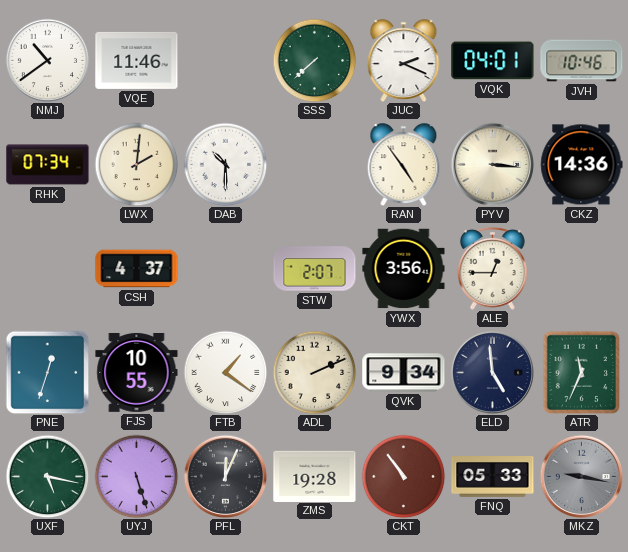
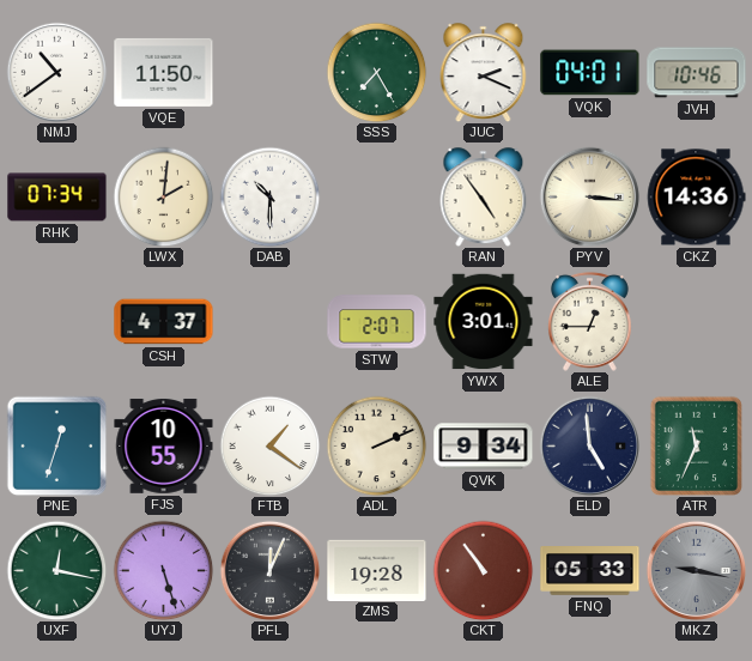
VQE: 11:46 -> 11:50 (164, 72)
SSS: 7:38 -> 7:25 (376, 72)
YWX: 3:56 -> 3:01 (484, 322)
UXF: 5:17 -> 12:17 (56, 570)
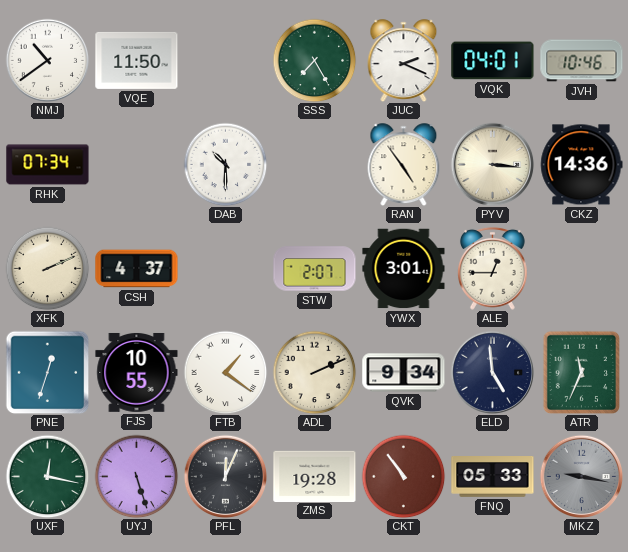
LWX: 2:01 -> none (163, 196)
XFK: none -> 2:11 (47, 268)
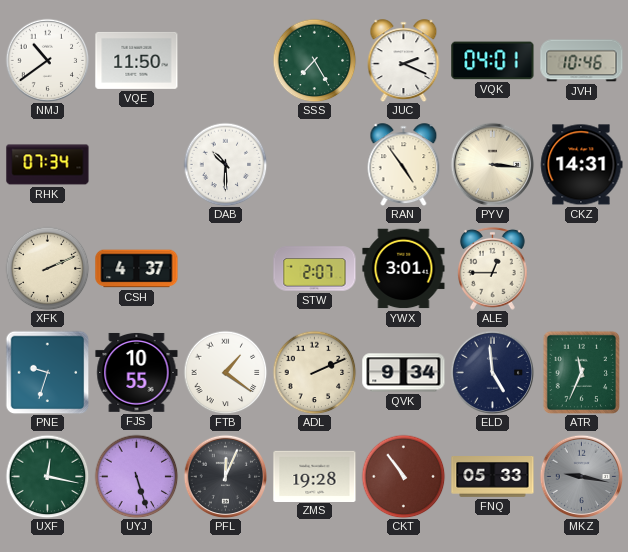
CKZ: 14:36 -> 14:31 (582, 165)
PNE: 12:33 -> 9:33 (47, 372)
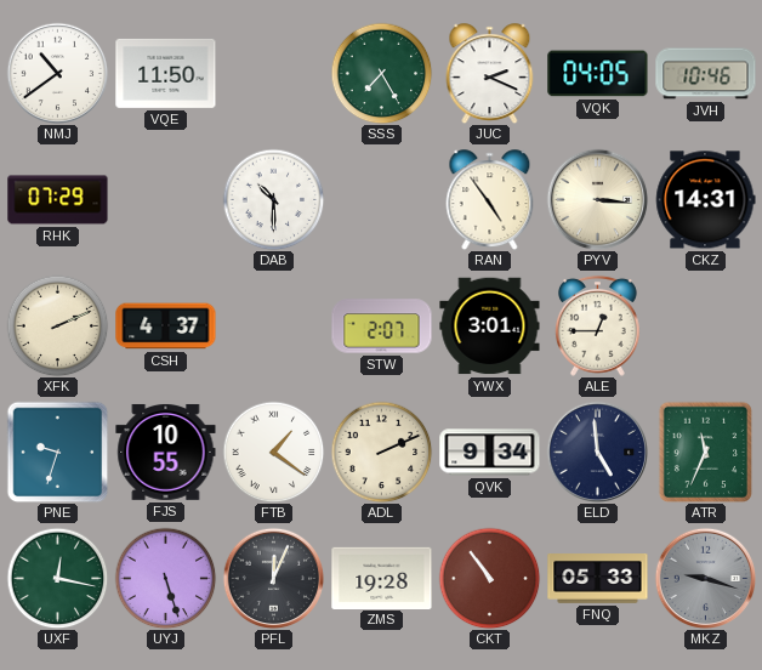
VQK: 04:01 -> 04:05 (598, 74)
RHK: 07:34 -> 07:29 (58, 200)
MKZ: 9:17 -> 9:18 (705, 578)
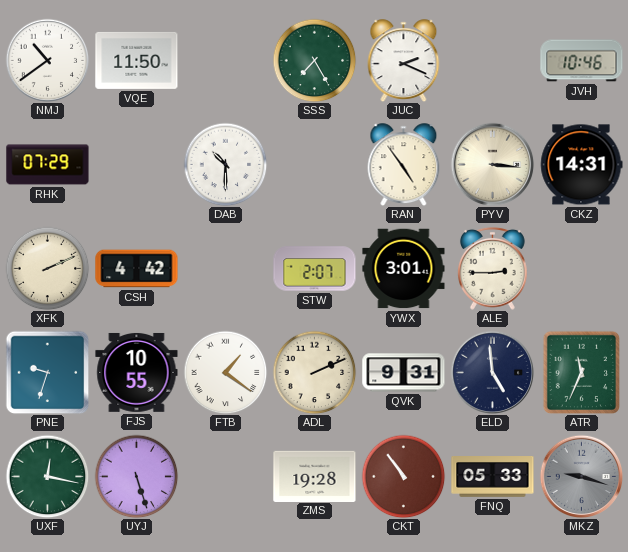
VQK: 04:05 -> none (598, 74)
CSH: 4:37 -> 4:42 (137, 269)
ALE: 12:45 -> 2:45 (492, 268)
QVK: 9:34 -> 9:31 (404, 373)
PFL: 12:04 -> none (273, 578)
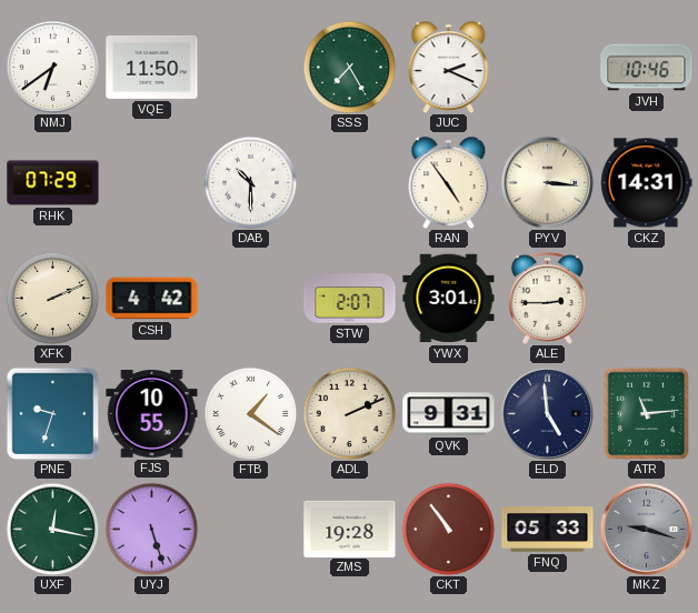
NMJ: 10:39 -> 6:39 (52, 67)
ATR: 11:34 -> 11:14 (646, 413)
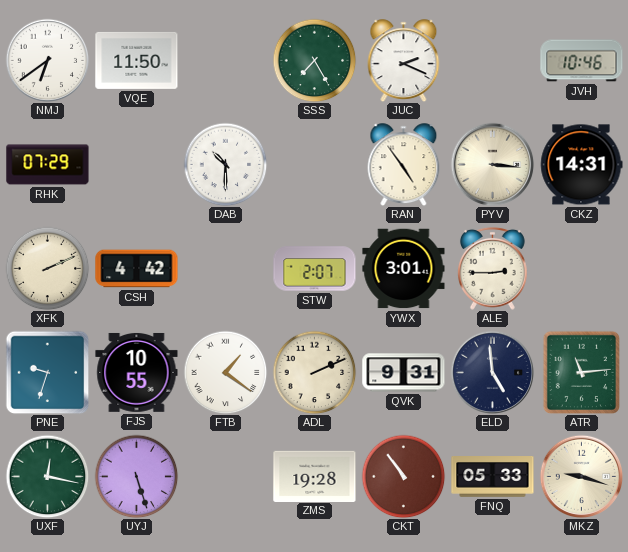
MKZ dial: grey -> cream (581, 476)
